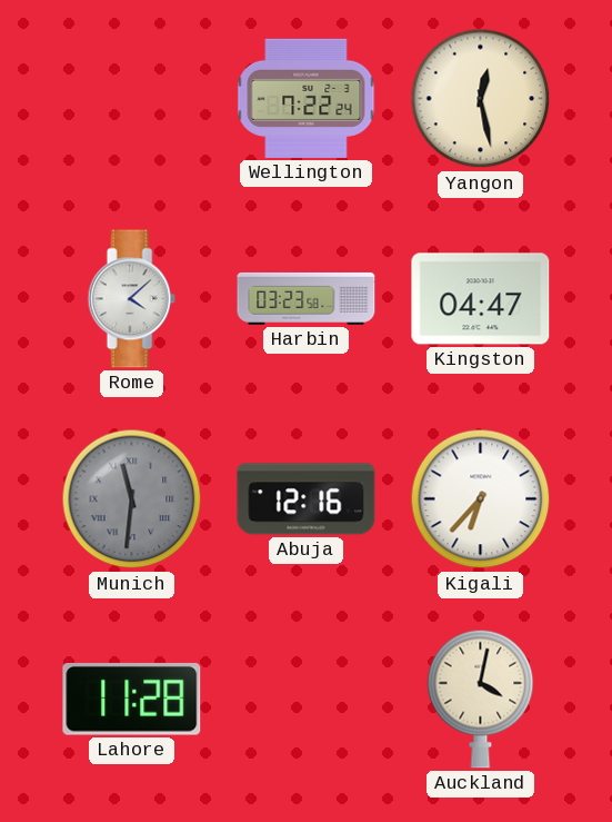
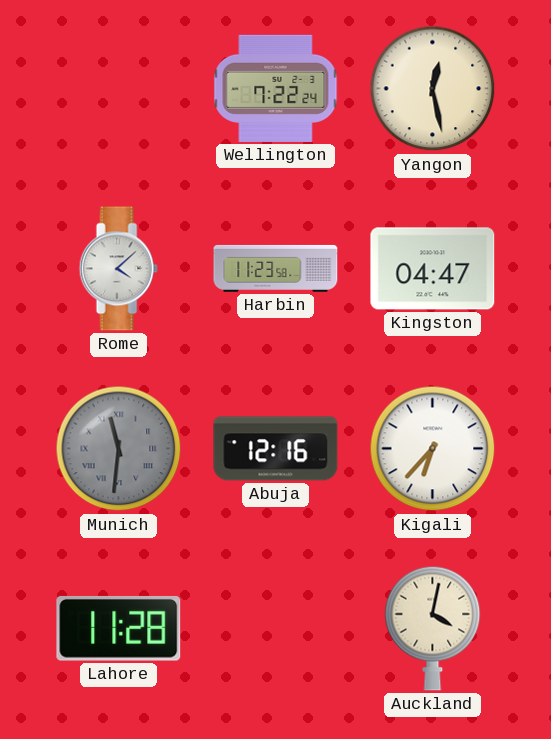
Harbin: 03:23 -> 11:23 (276, 268)
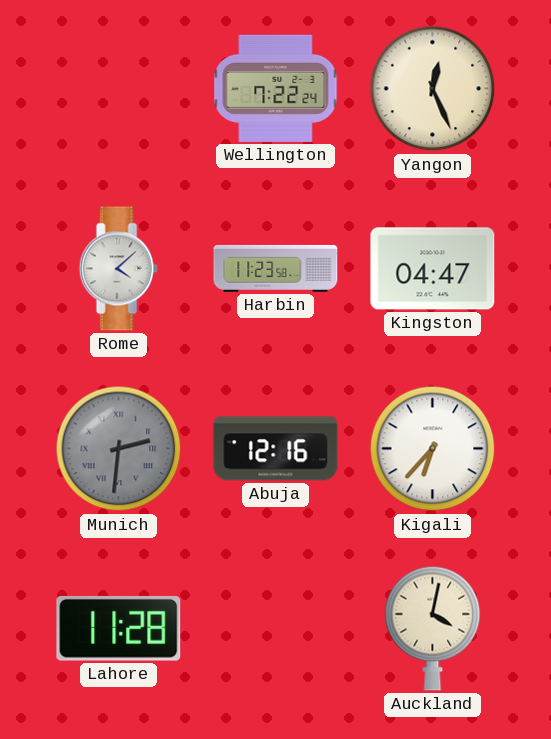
Yangon: 12:28 -> 12:26 (433, 89)
Munich: 11:31 -> 2:31 (119, 449)
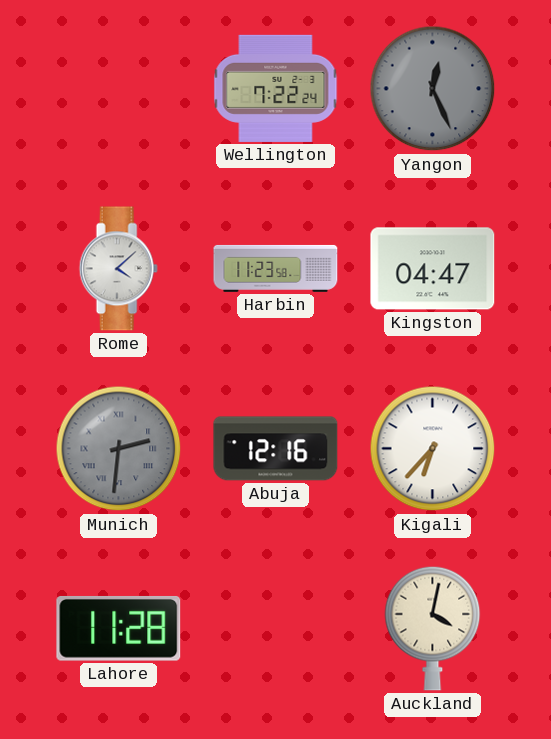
Yangon dial: cream -> grey (433, 89)
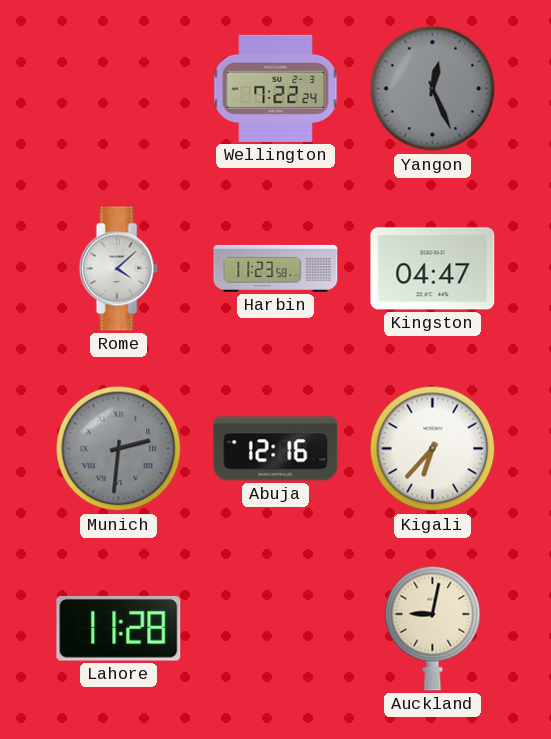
Auckland: 4:02 -> 9:02 (433, 628)
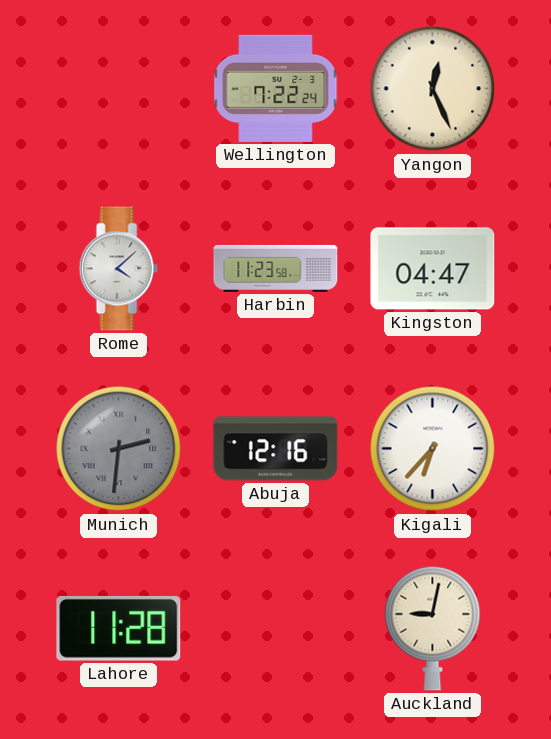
Yangon dial: grey -> cream (433, 89)
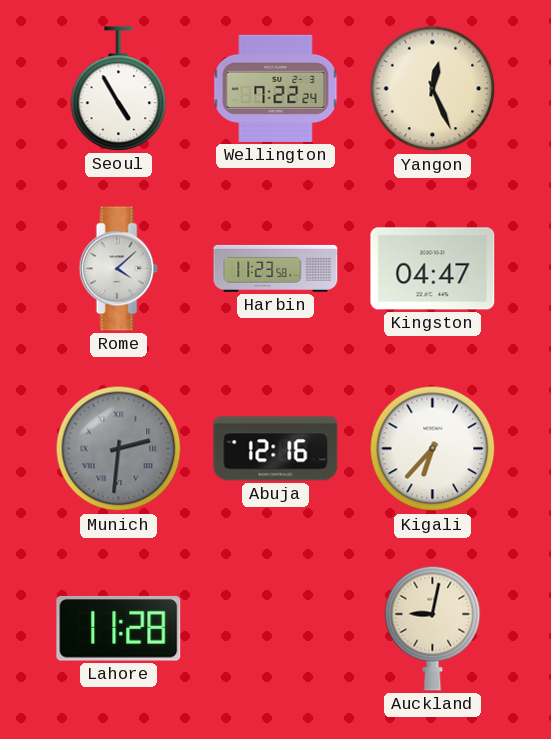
Seoul: none -> 4:55 (119, 89)
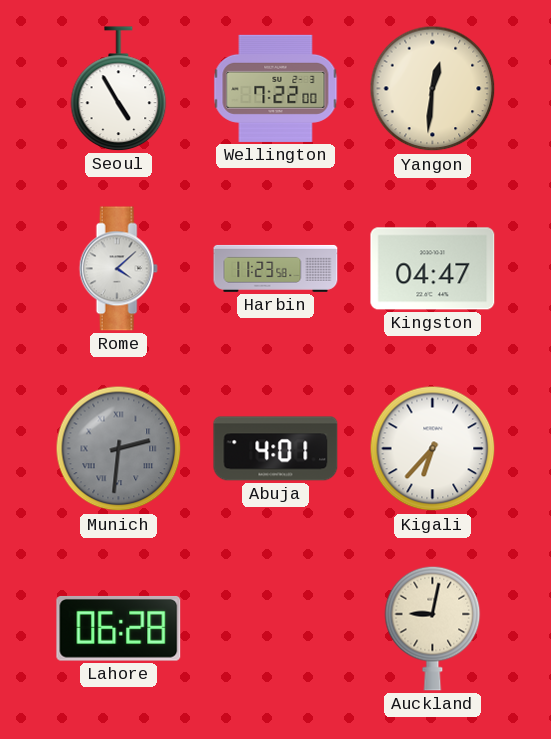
Wellington: 7:22:24 -> 7:22:00 (276, 88)
Yangon: 12:26 -> 12:31 (433, 89)
Abuja: 12:16 -> 4:01 (276, 449)
Lahore: 11:28 -> 06:28 (119, 629)
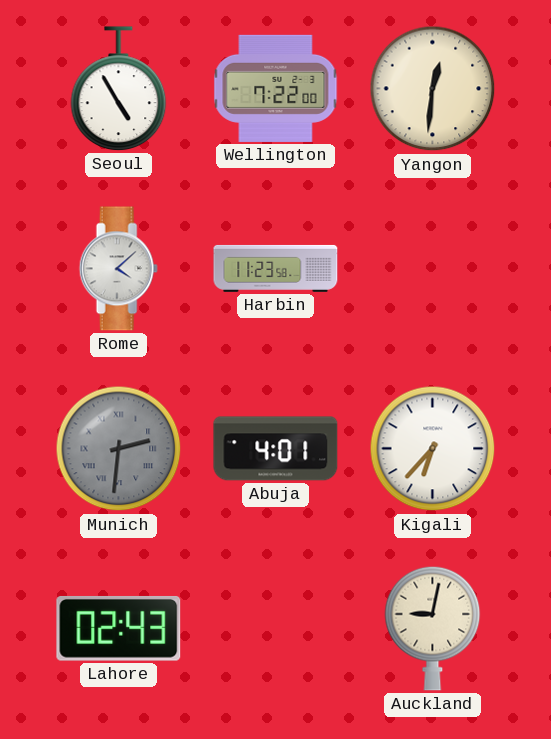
Kingston: 04:47 -> none (433, 269)
Lahore: 06:28 -> 02:43 (119, 629)
